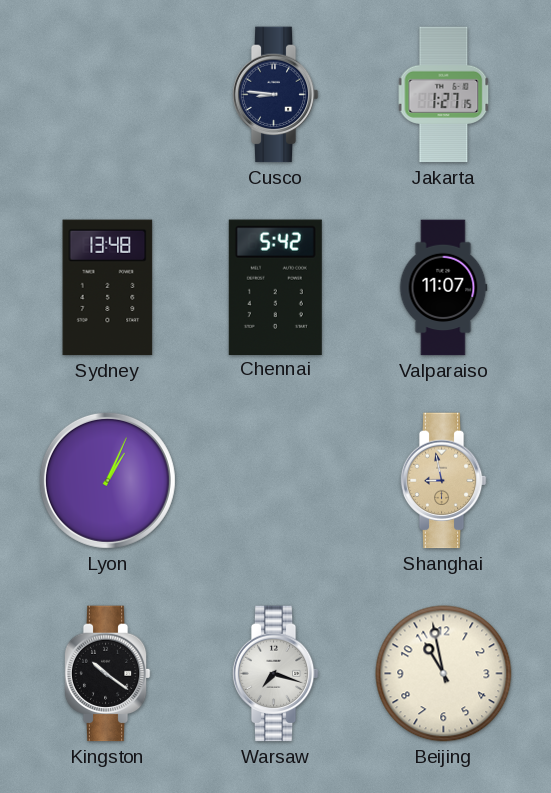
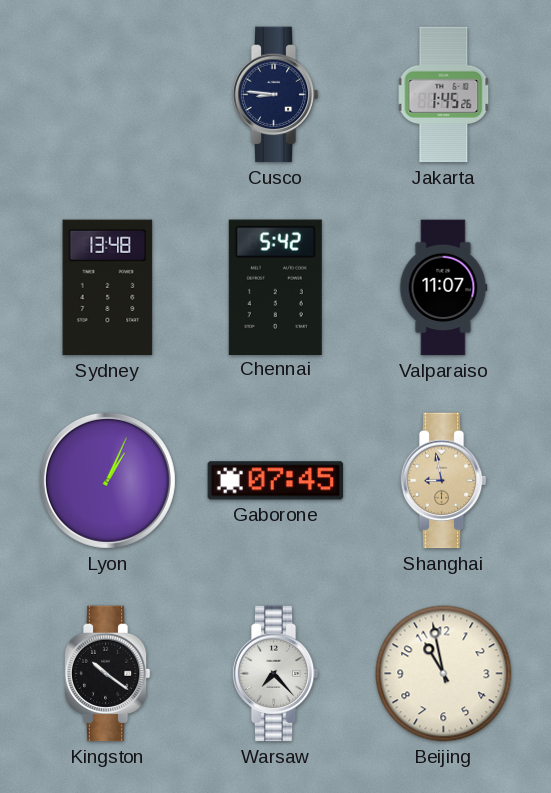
Jakarta: 1:27 -> 1:45 (444, 95)
Gaborone: none -> 07:45 (276, 481)
Warsaw: 7:18 -> 7:23 (275, 674)
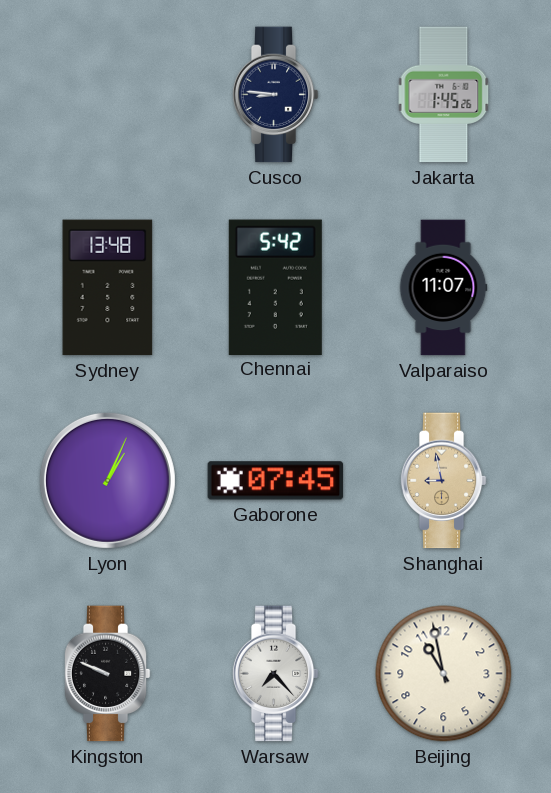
Kingston: 10:21 -> 9:49 (107, 674)
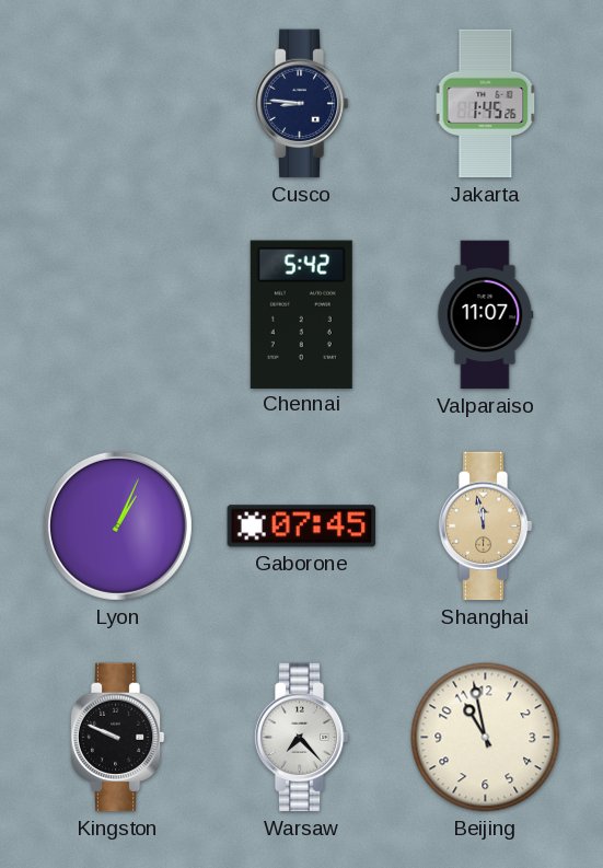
Sydney: 13:48 -> none (108, 288)
Shanghai: 8:58 -> 11:58 (485, 526)
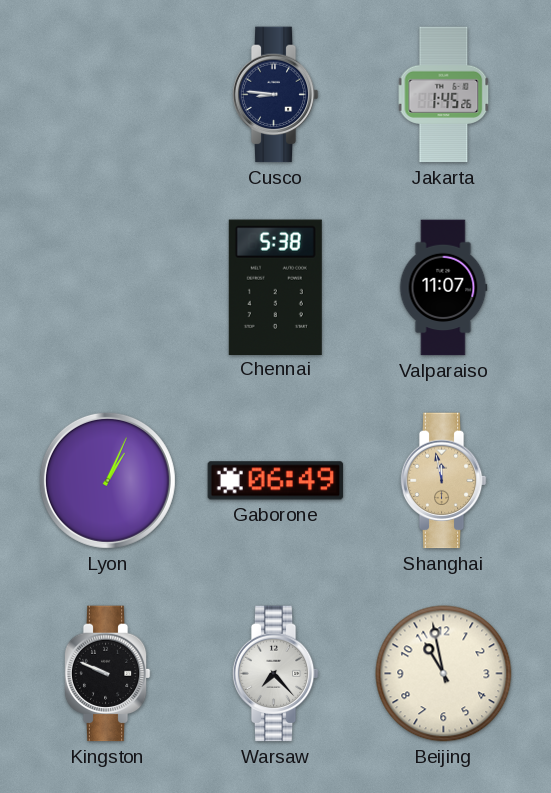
Chennai: 5:42 -> 5:38 (275, 287)
Gaborone: 07:45 -> 06:49 (276, 481)
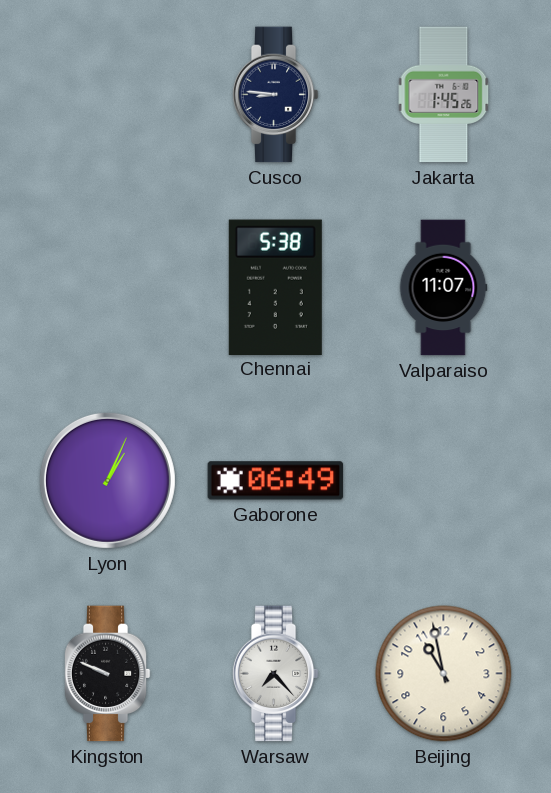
Shanghai: 11:58 -> none (443, 481)
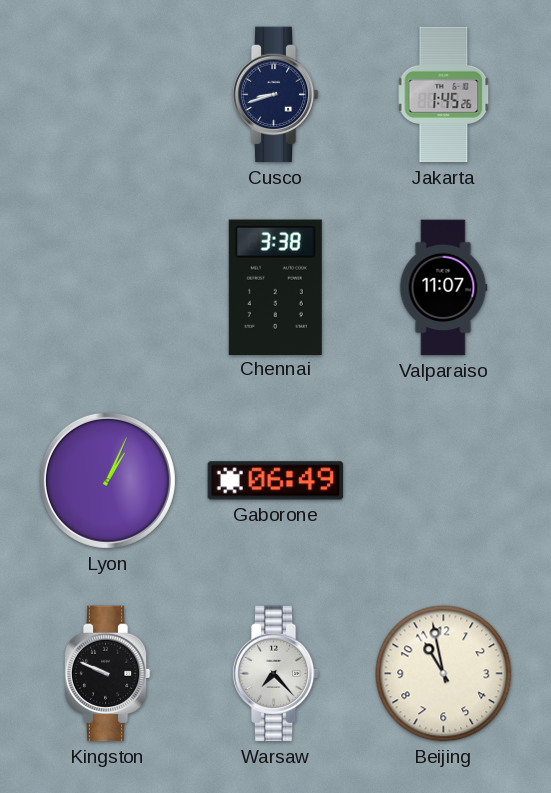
Cusco: 8:46 -> 8:42 (275, 95)
Chennai: 5:38 -> 3:38 (275, 287)
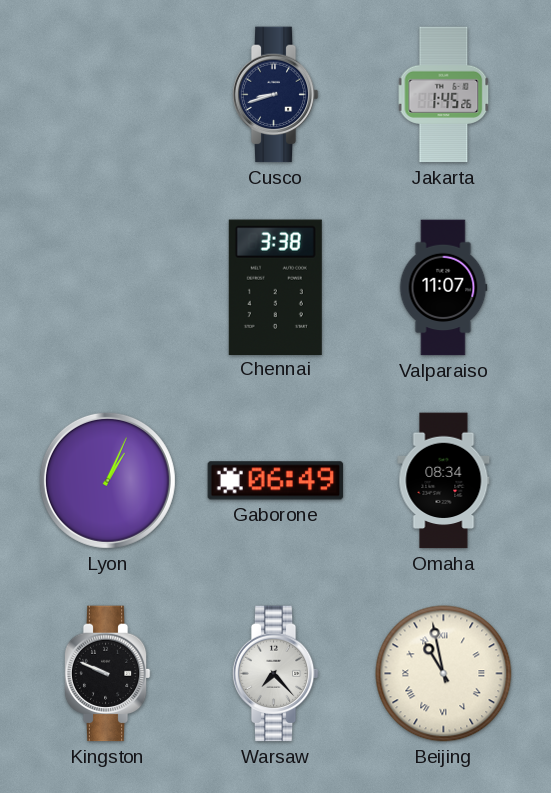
Omaha: none -> 08:34 (444, 481)
Beijing numerals: Arabic -> Roman (444, 674)
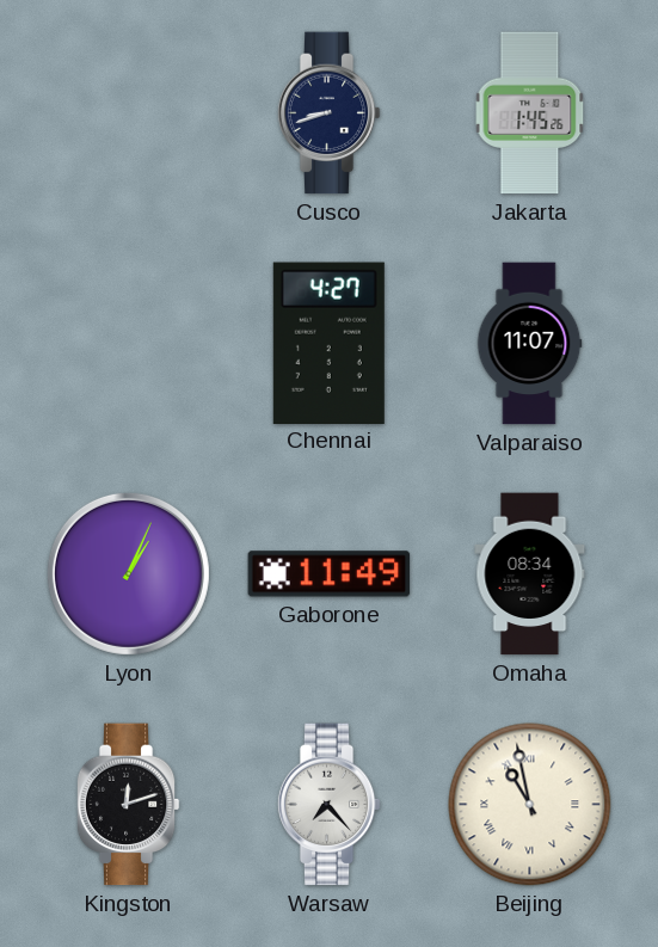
Chennai: 3:38 -> 4:27 (328, 343)
Gaborone: 06:49 -> 11:49 (330, 574)
Kingston: 9:49 -> 12:12 (128, 805)
